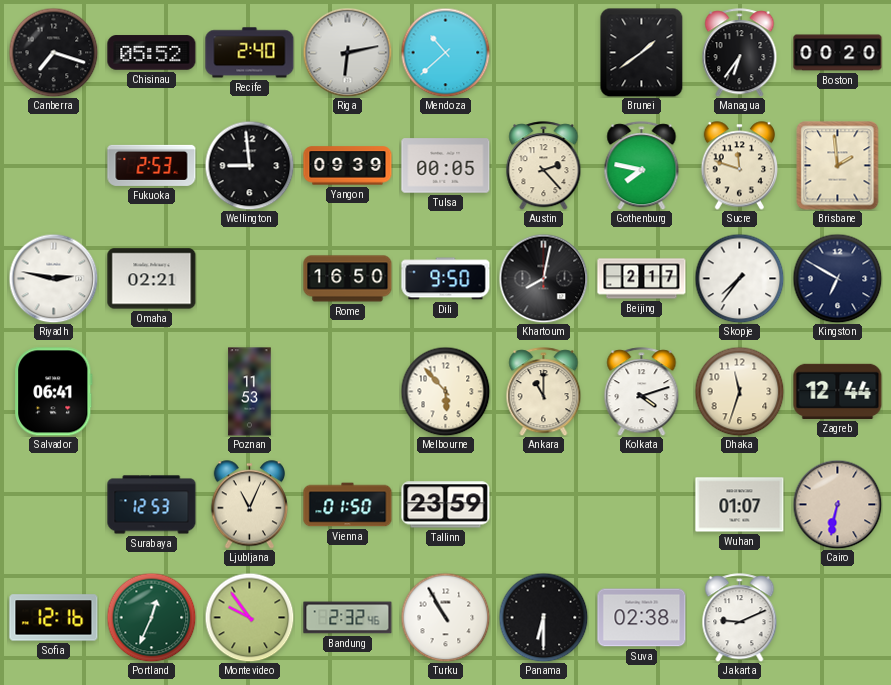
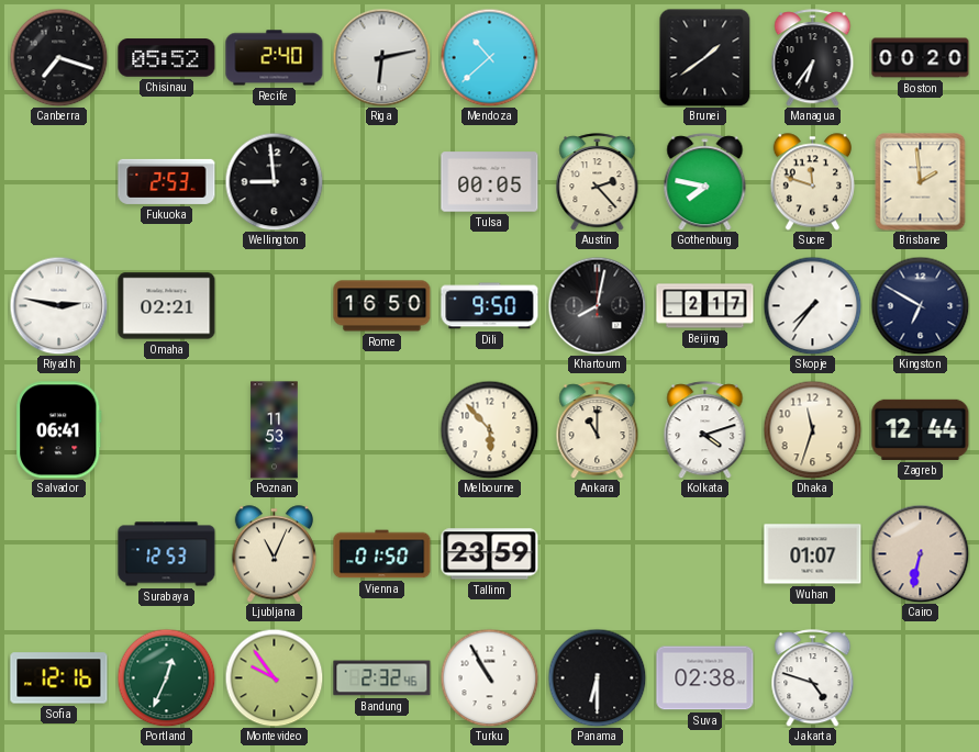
Yangon: 09:39 -> none (348, 166)
Jakarta: 9:11 -> 4:48 (813, 678)
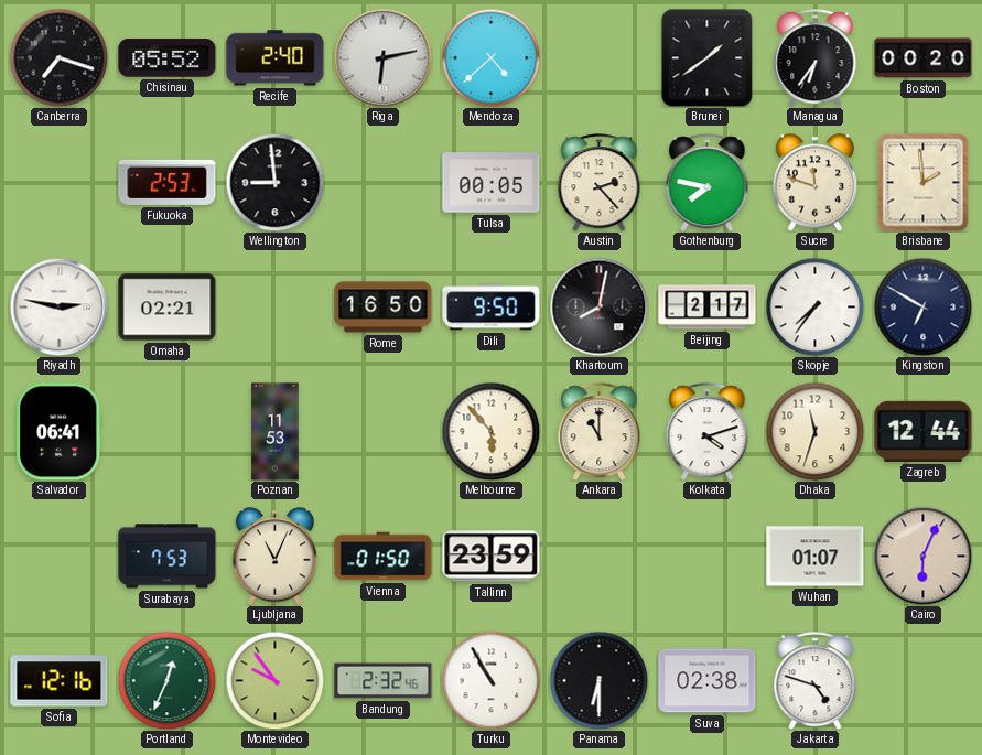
Mendoza: 10:38 -> 4:38 (490, 57)
Surabaya: 12:53 -> 7:53 (168, 557)
Cairo: 6:32 -> 6:04 (922, 556)
